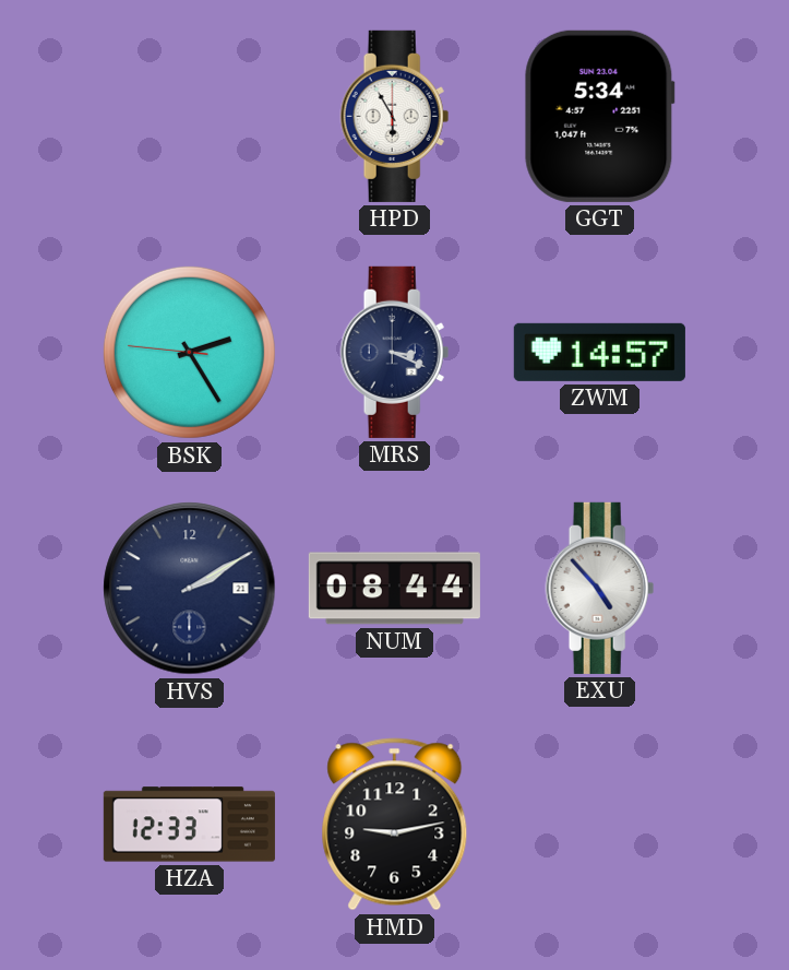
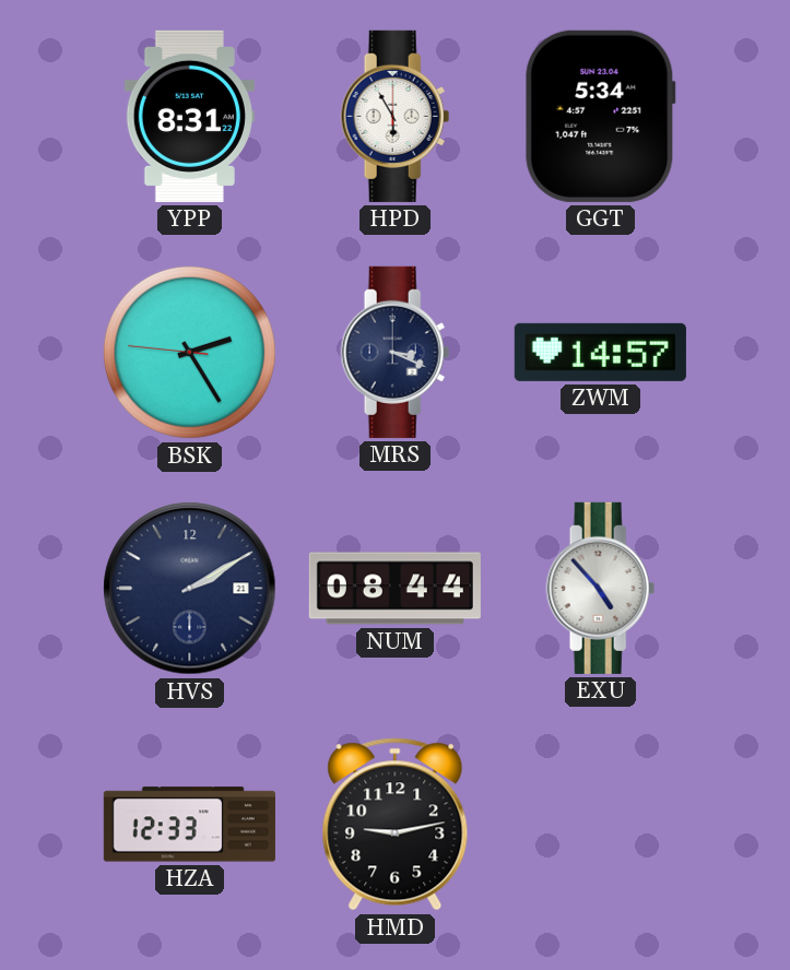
YPP: none -> 8:31 (189, 116)
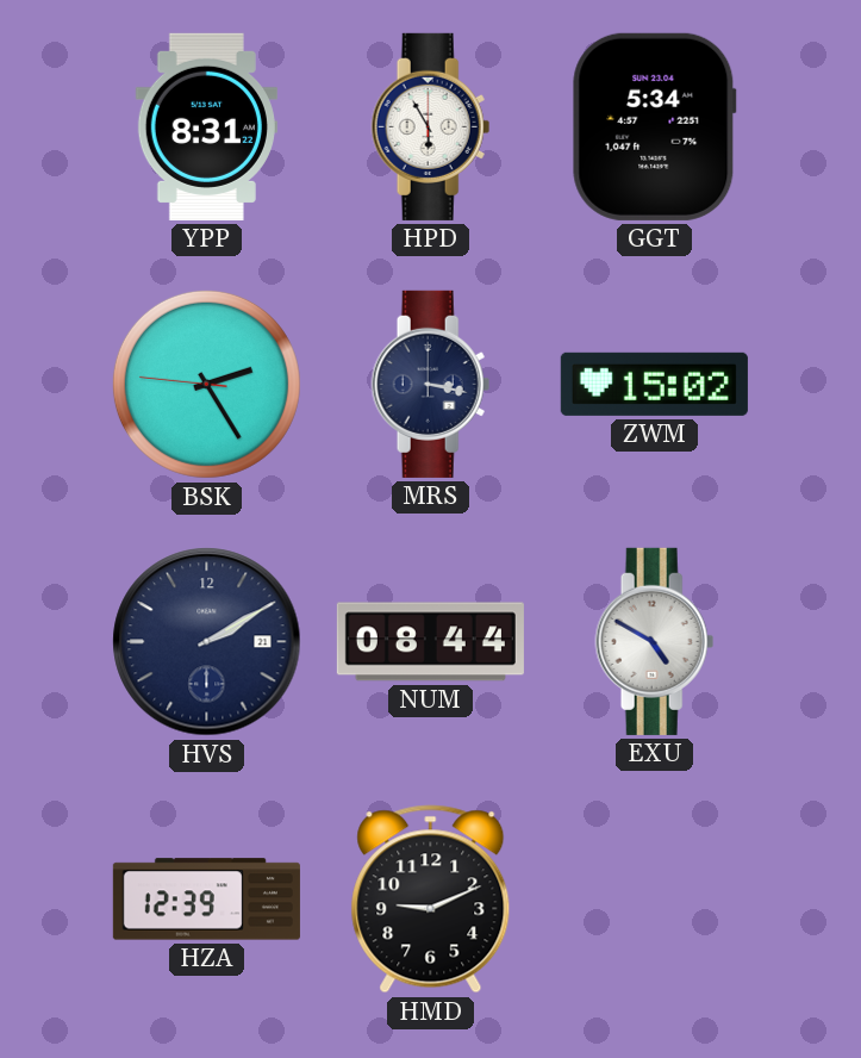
MRS: 3:19 -> 3:17 (431, 384)
ZWM: 14:57 -> 15:02 (654, 384)
EXU: 4:53 -> 4:50 (655, 641)
HZA: 12:33 -> 12:39 (206, 900)
HMD: 9:13 -> 9:11 (431, 900)
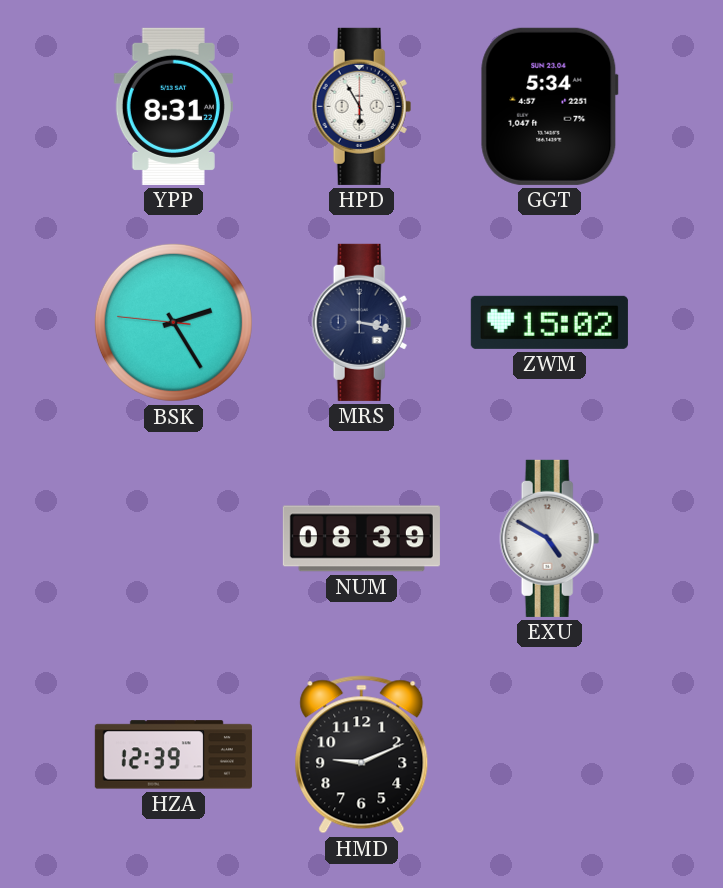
HVS: 2:10 -> none (207, 642)
NUM: 08:44 -> 08:39 (361, 539)
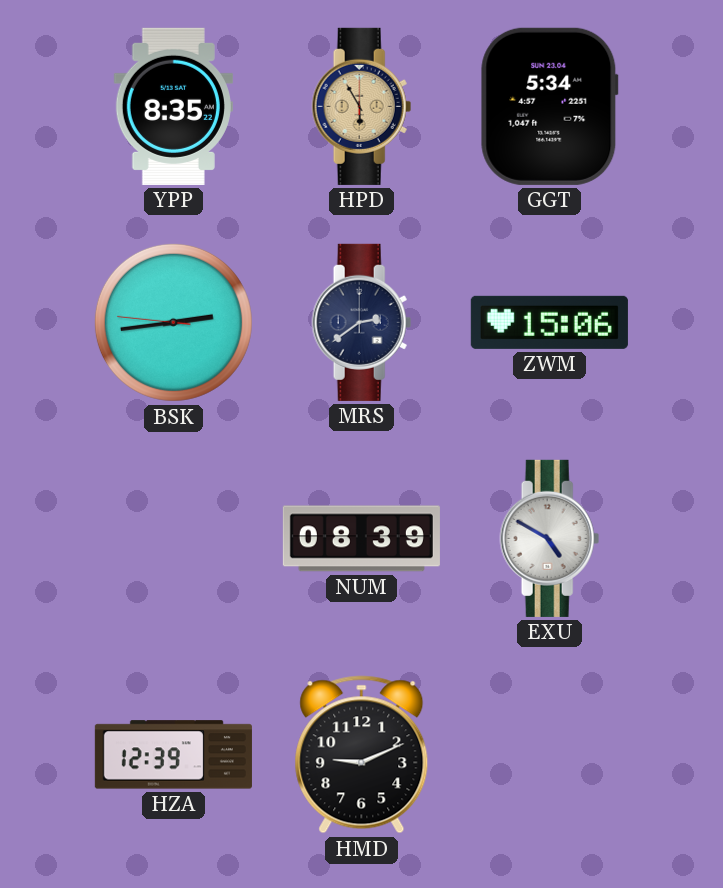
YPP: 8:31 -> 8:35 (173, 106)
HPD dial: white -> champagne (362, 106)
BSK: 2:24 -> 2:43 (173, 322)
MRS: 3:17 -> 2:39 (362, 322)
ZWM: 15:02 -> 15:06 (549, 322)
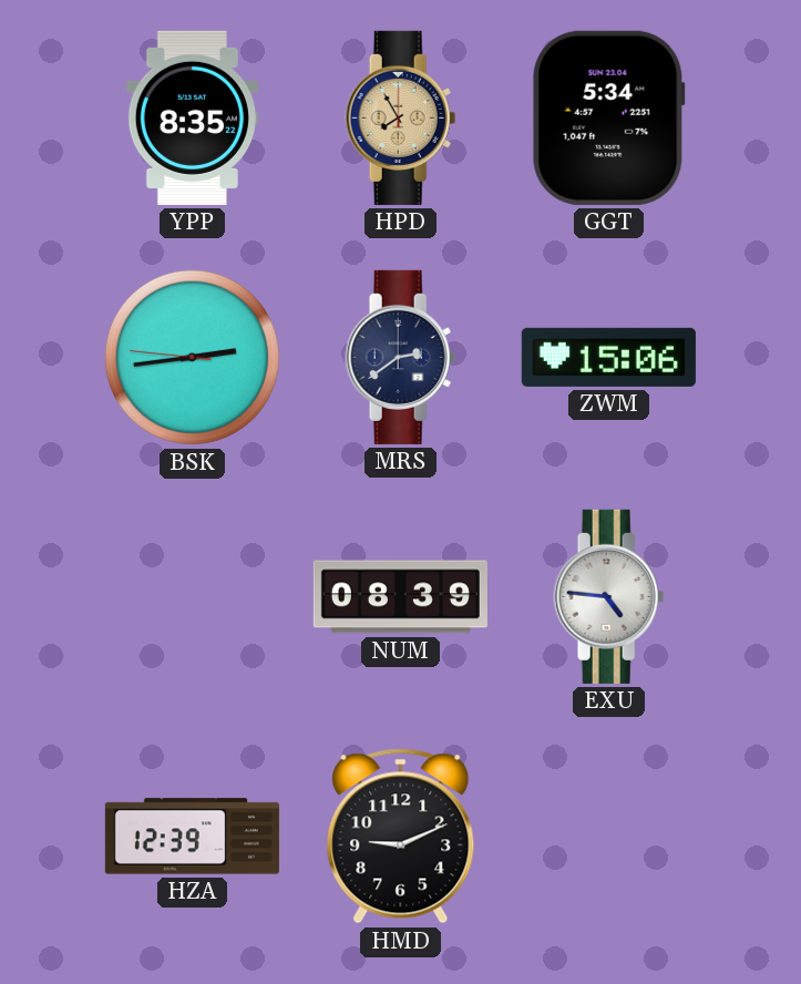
HPD: 5:55 -> 7:55 (401, 117)
EXU: 4:50 -> 4:46 (609, 596)
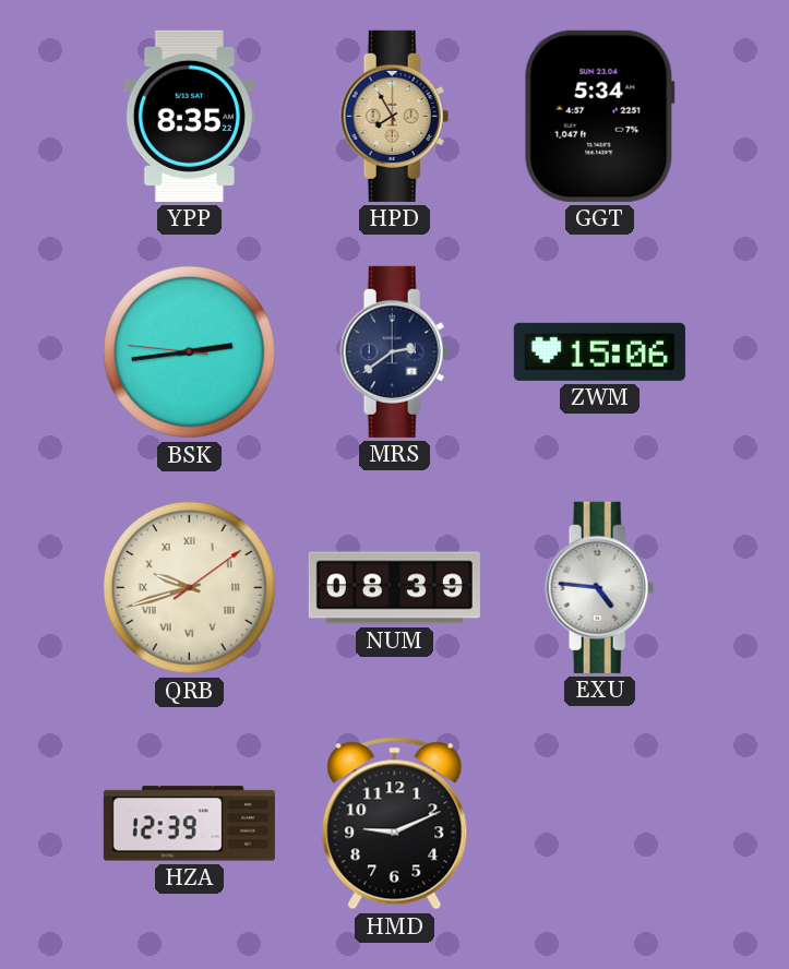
QRB: none -> 9:42 (189, 587)
